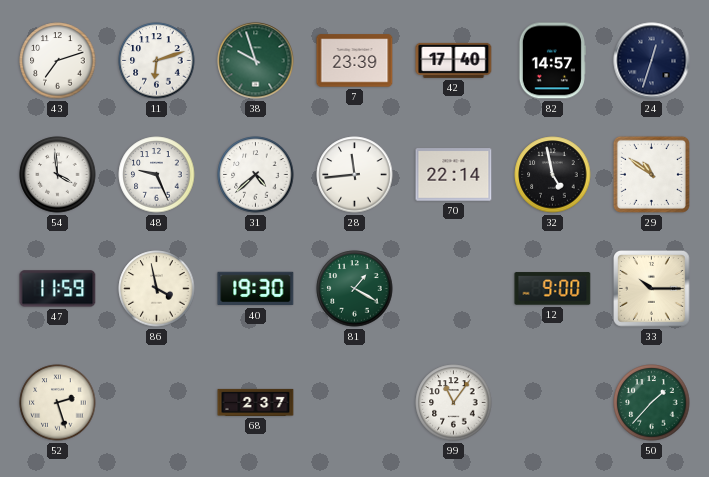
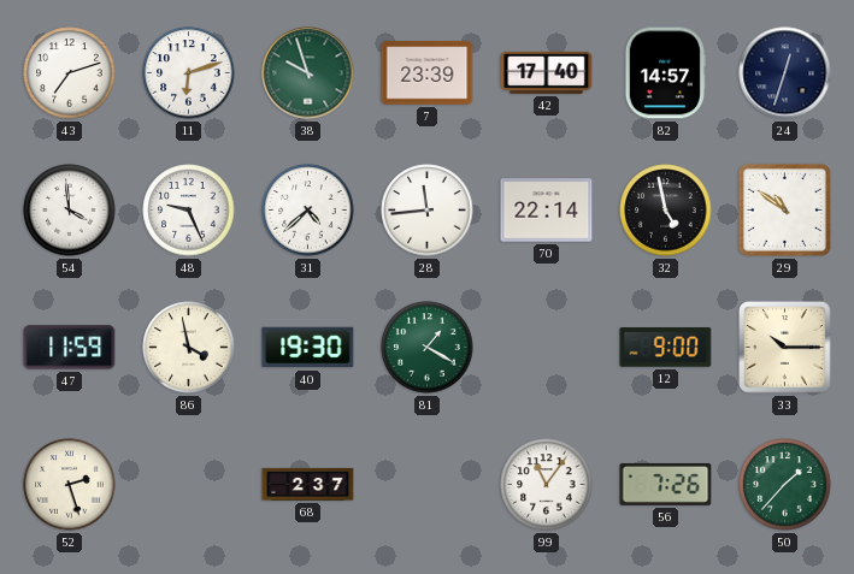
56: none -> 7:26 (666, 484)
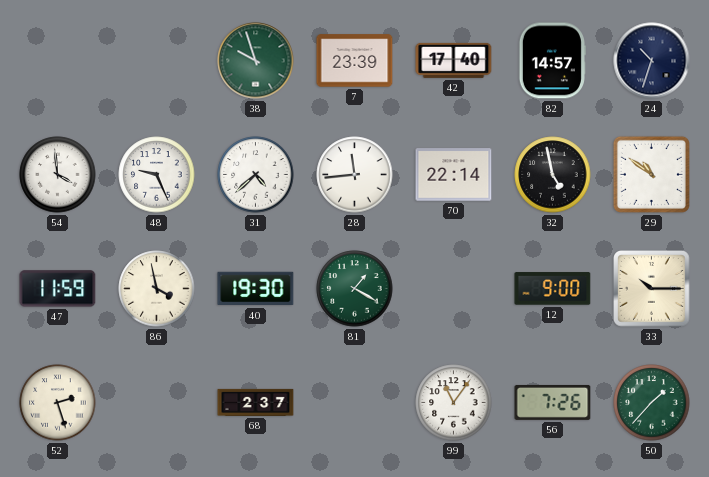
43: 7:12 -> none (70, 73)
11: 6:12 -> none (189, 73)
24: 12:33 -> 10:33 (652, 61)
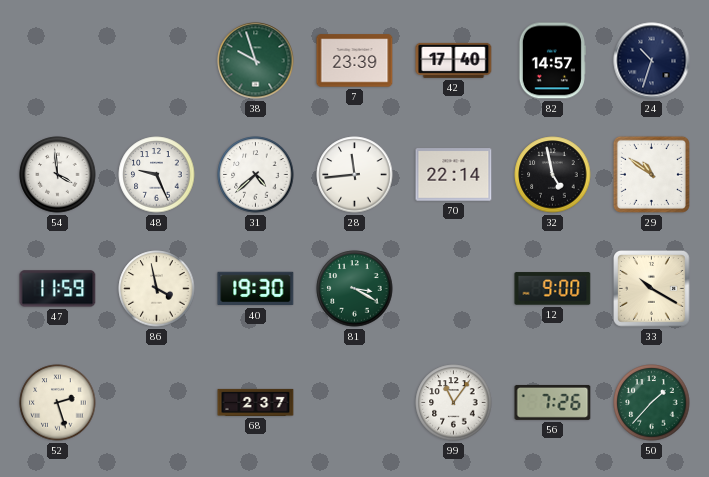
81: 1:20 -> 3:20 (355, 289)
33: 10:15 -> 10:20 (652, 289)
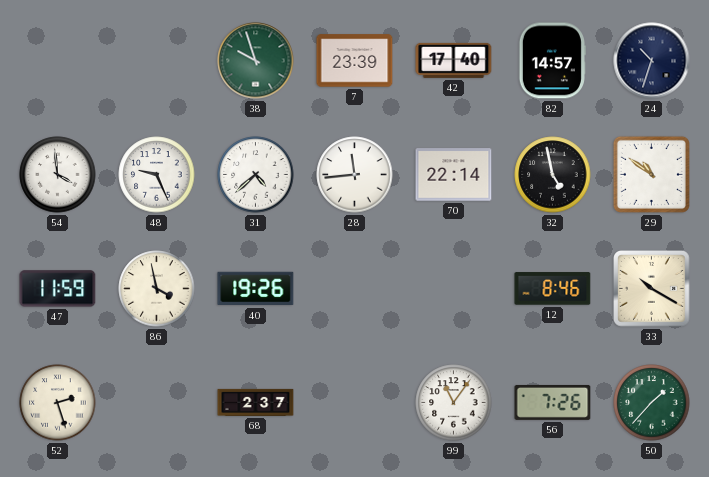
40: 19:30 -> 19:26 (256, 289)
81: 3:20 -> none (355, 289)
12: 9:00 -> 8:46 (553, 289)
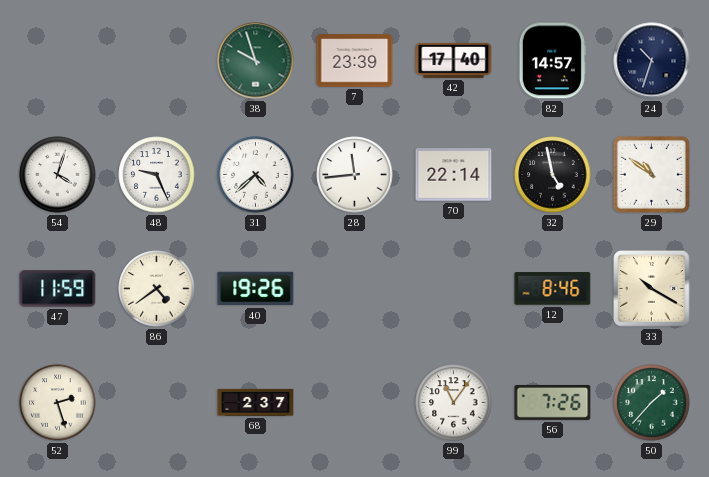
54: 3:59 -> 4:03 (58, 175)
86: 3:58 -> 4:39 (157, 289)
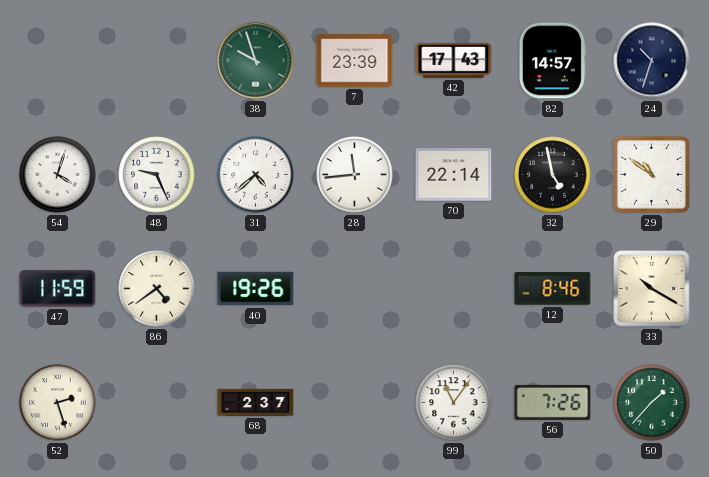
42: 17:40 -> 17:43 (454, 60)
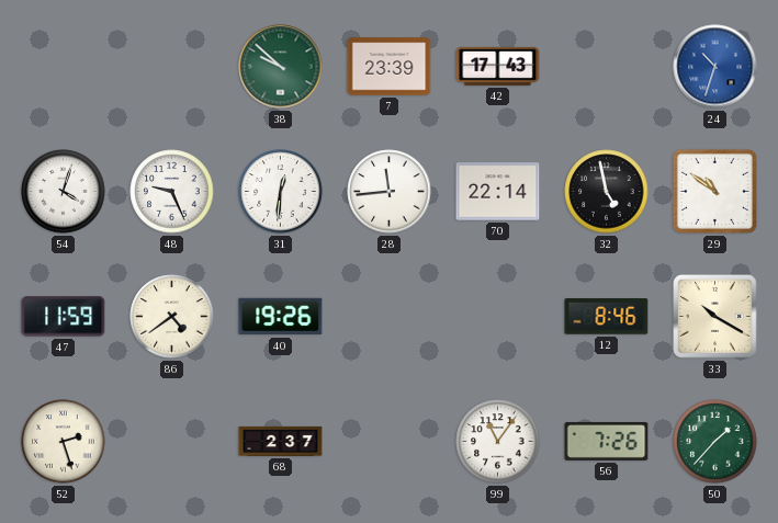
38: 9:57 -> 9:52 (281, 67)
82: 14:57 -> none (552, 61)
24 dial: navy -> blue (715, 67)
31: 4:38 -> 12:31 (281, 192)
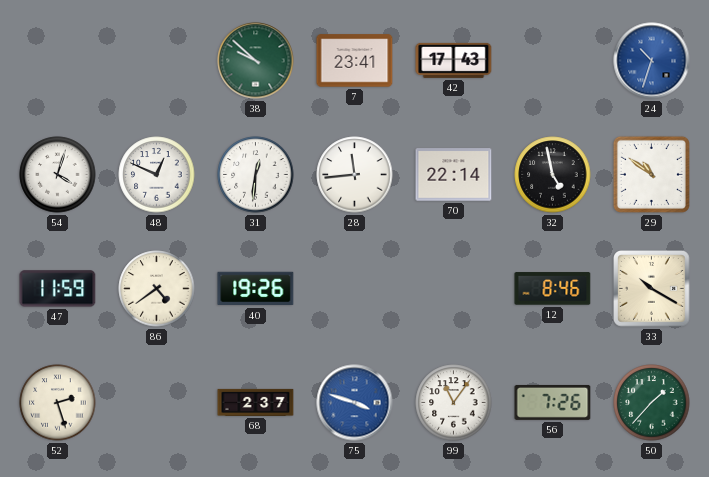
7: 23:39 -> 23:41 (355, 61)
48: 9:26 -> 12:49 (157, 175)
75: none -> 3:48 (355, 403)
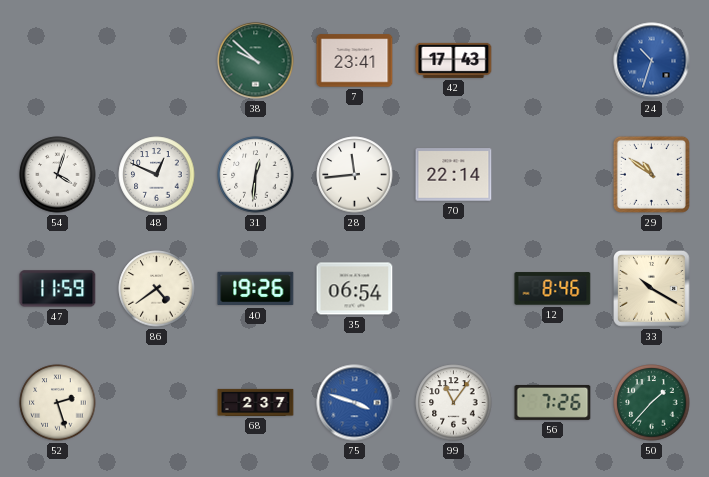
32: 4:58 -> none (553, 175)
35: none -> 06:54 (355, 289)
